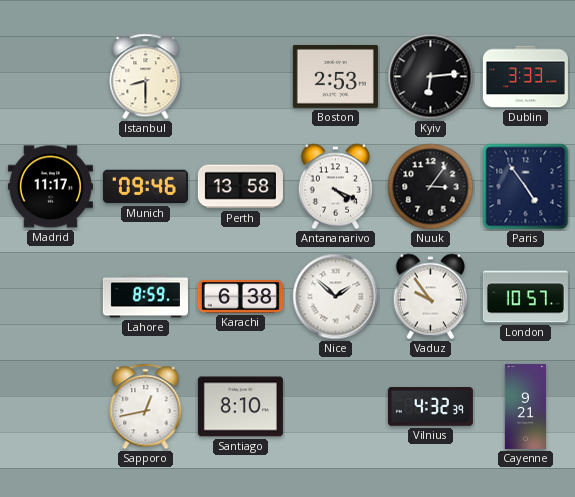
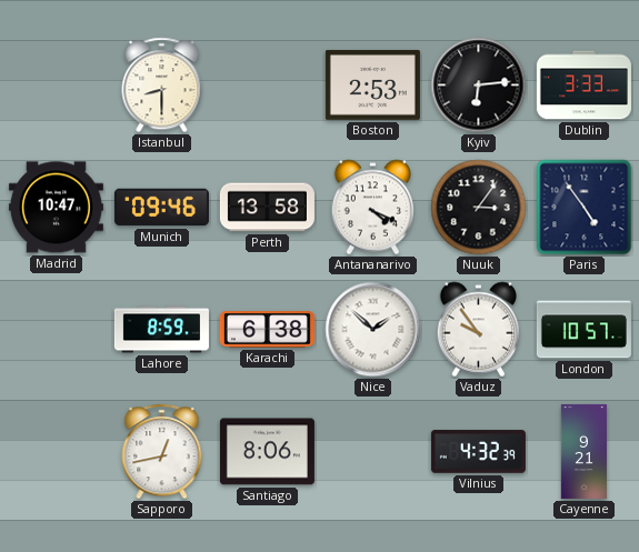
Madrid: 11:17 -> 10:47 (56, 208)
Santiago: 8:10 -> 8:06 (267, 452)
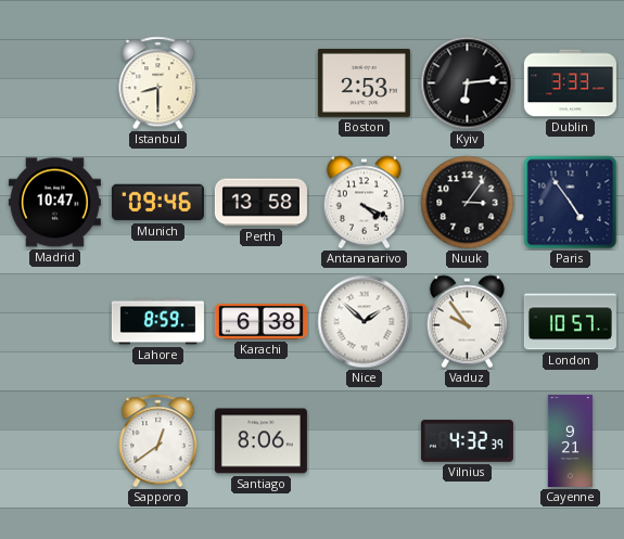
Sapporo: 12:43 -> 12:39 (158, 441)
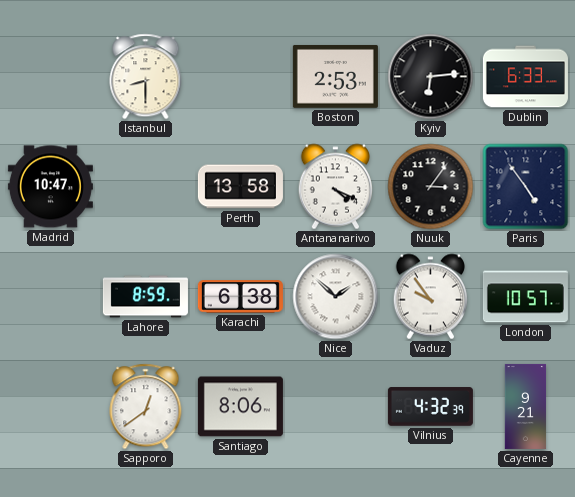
Dublin: 3:33 -> 6:33 (525, 77)
Munich: 09:46 -> none (157, 203)
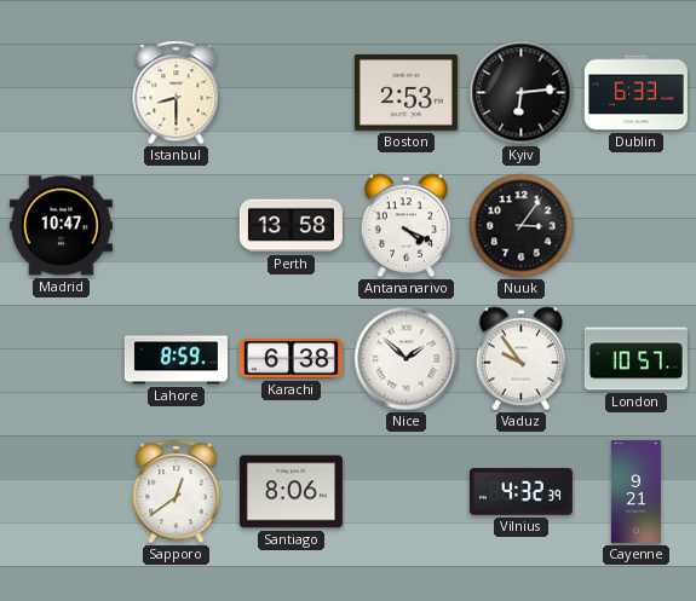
Paris: 4:54 -> none (526, 187)
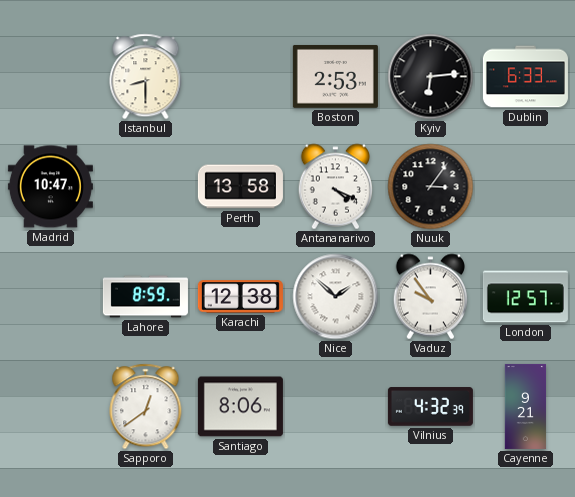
Karachi: 6:38 -> 12:38 (240, 297)
London: 10:57 -> 12:57 (525, 297)
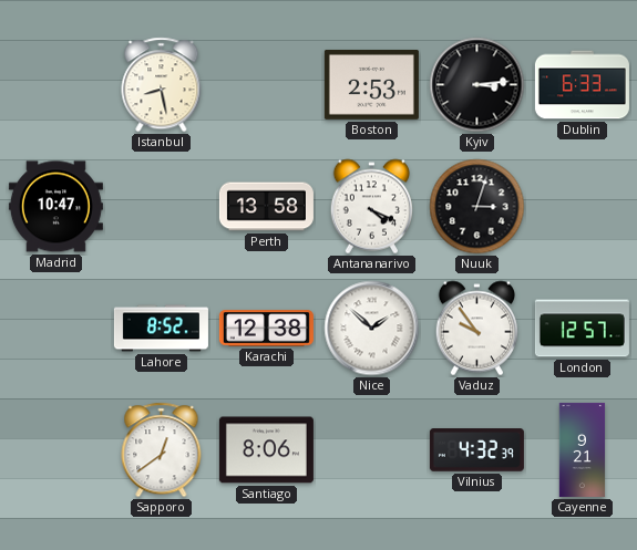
Istanbul: 8:30 -> 8:28 (162, 85)
Kyiv: 6:14 -> 3:14 (477, 85)
Nuuk: 3:06 -> 3:03 (477, 207)
Lahore: 8:59 -> 8:52 (161, 329)
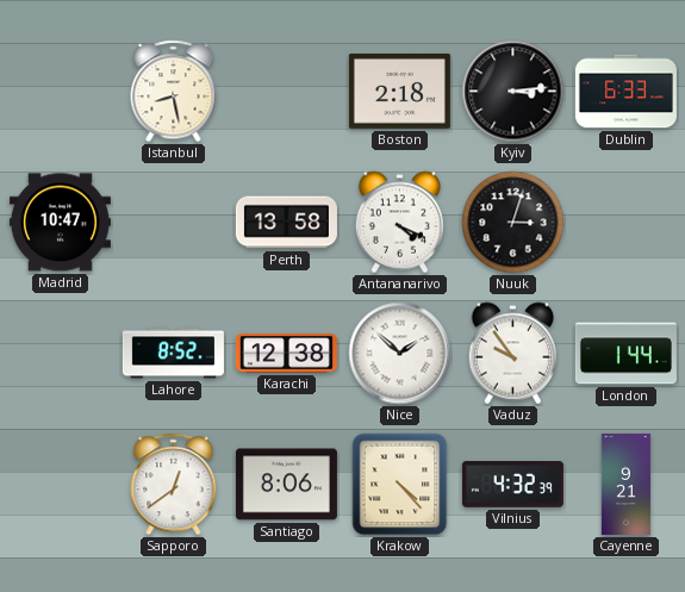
Boston: 2:53 -> 2:18 (399, 91)
London: 12:57 -> 1:44 (625, 354)
Krakow: none -> 4:23 (400, 485)
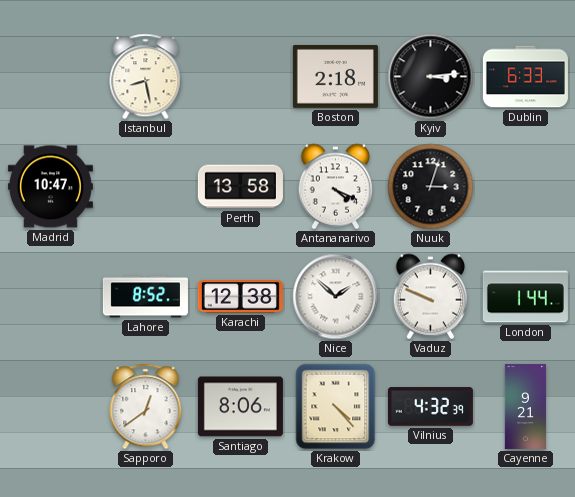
Vaduz: 9:54 -> 9:49 (430, 297)
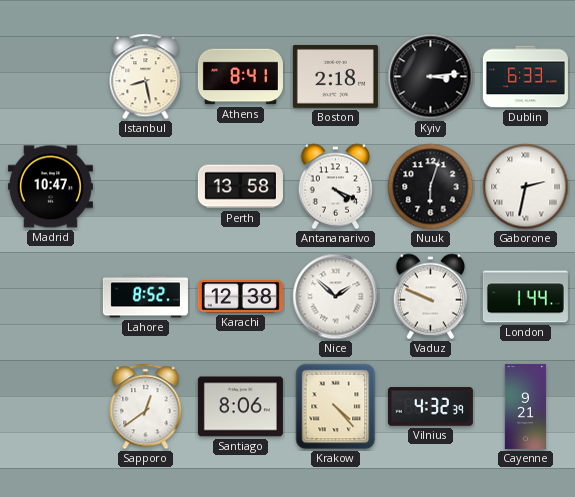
Athens: none -> 8:41 (240, 77)
Nuuk: 3:03 -> 6:03 (431, 187)
Gaborone: none -> 2:32 (526, 187)
